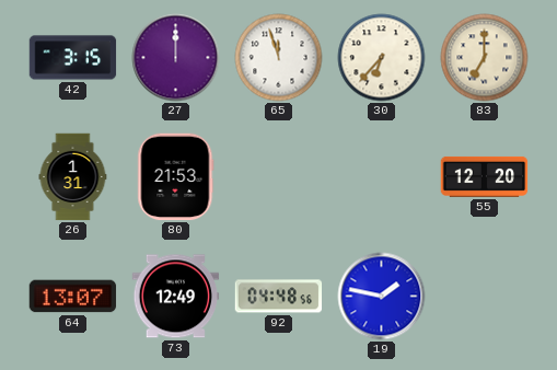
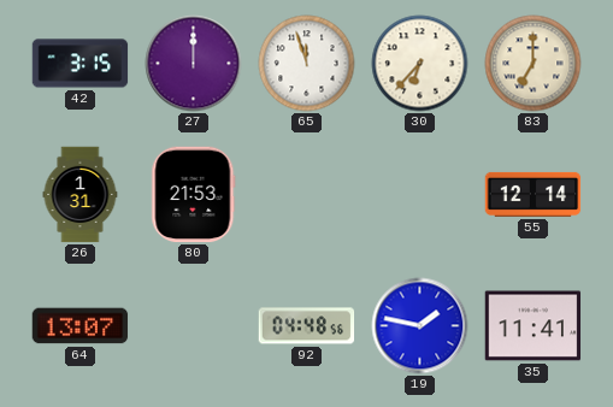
55: 12:20 -> 12:14 (534, 194)
73: 12:49 -> none (176, 297)
35: none -> 11:41 (534, 326)
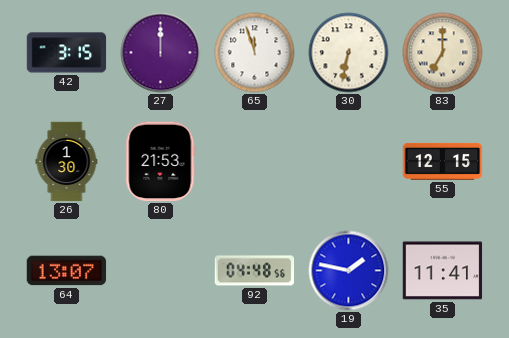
30: 6:37 -> 6:32 (349, 53)
26: 1:31 -> 1:30 (67, 162)
55: 12:14 -> 12:15 (443, 161)
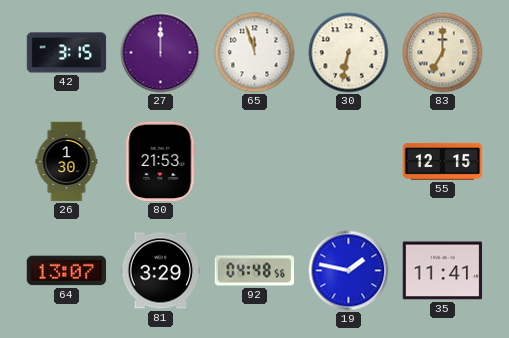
81: none -> 3:29 (161, 271)
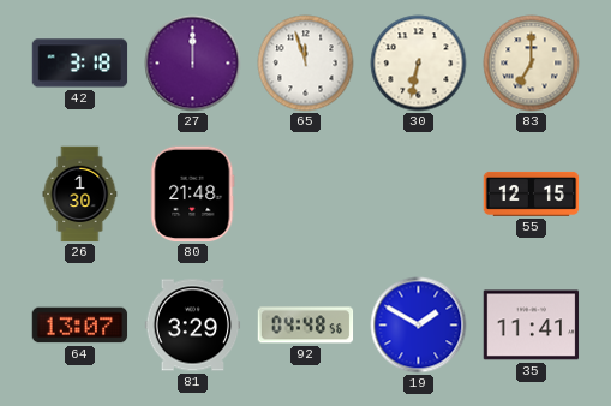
42: 3:15 -> 3:18 (80, 64)
80: 21:53 -> 21:48 (193, 195)
19: 1:47 -> 1:50 (419, 326)
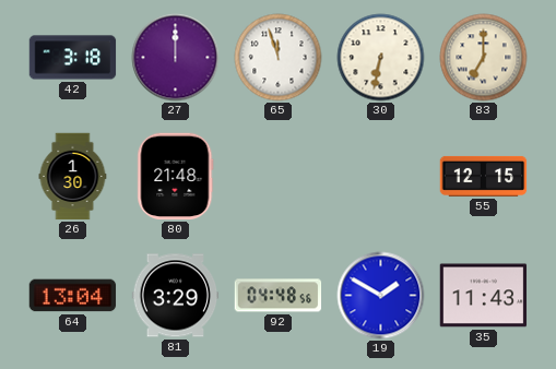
64: 13:07 -> 13:04 (73, 296)
35: 11:41 -> 11:43 (484, 296)
